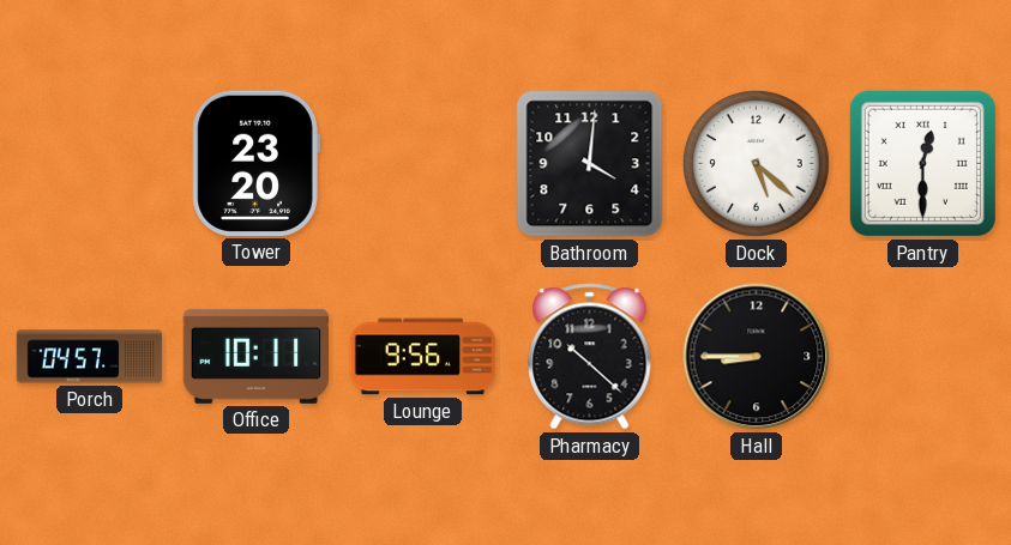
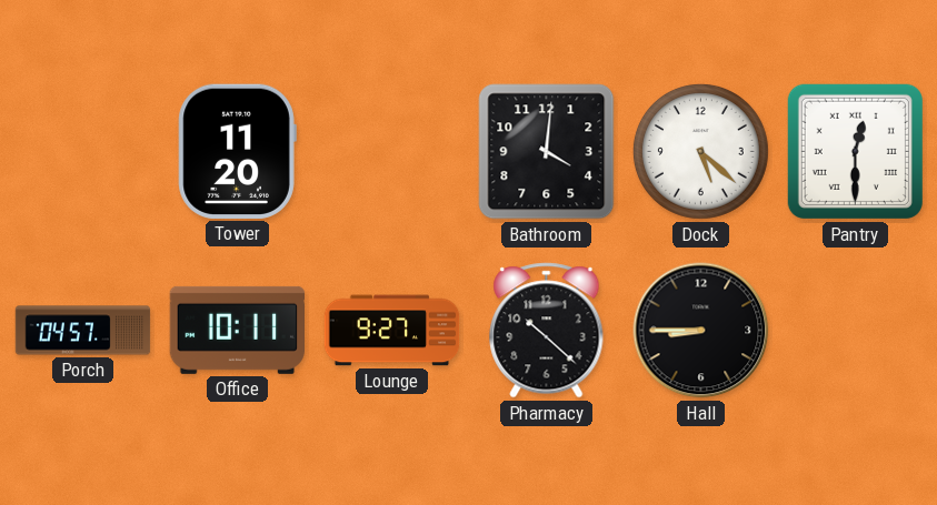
Tower: 23:20 -> 11:20 (237, 151)
Lounge: 9:56 -> 9:27 (392, 331)
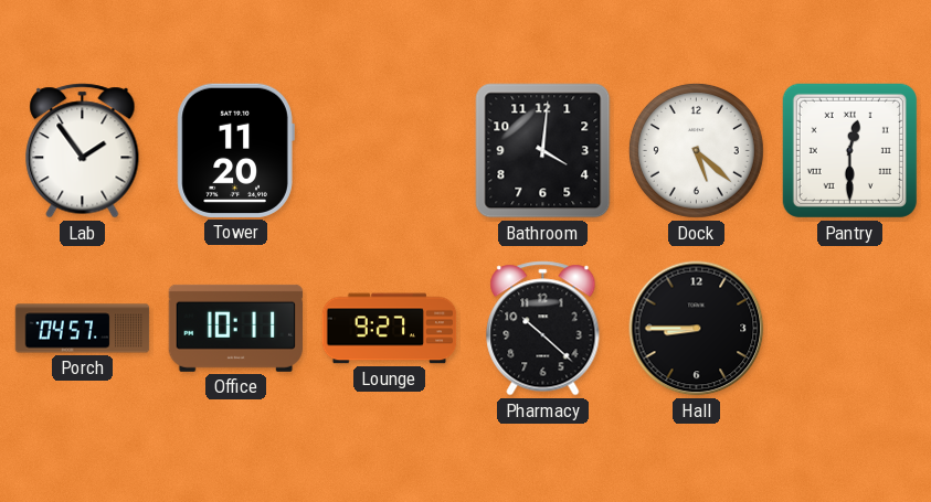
Lab: none -> 1:54 (83, 151)
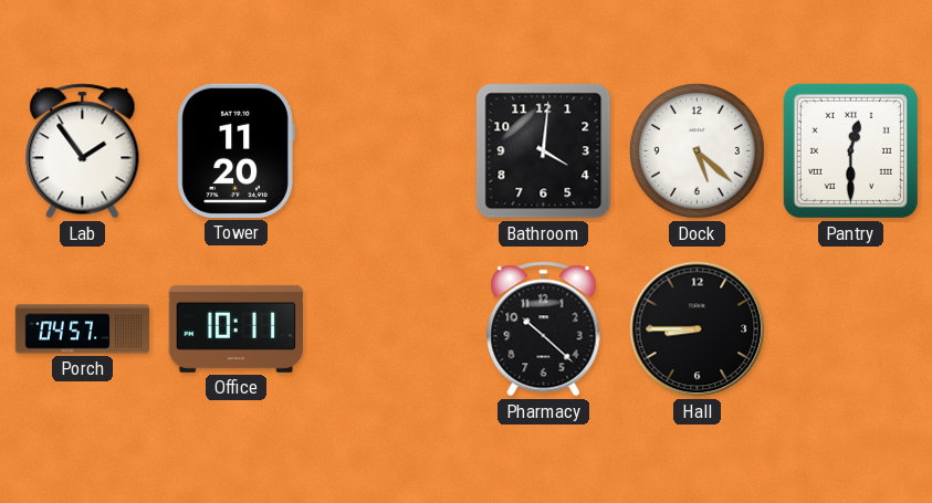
Lounge: 9:27 -> none (390, 329)
